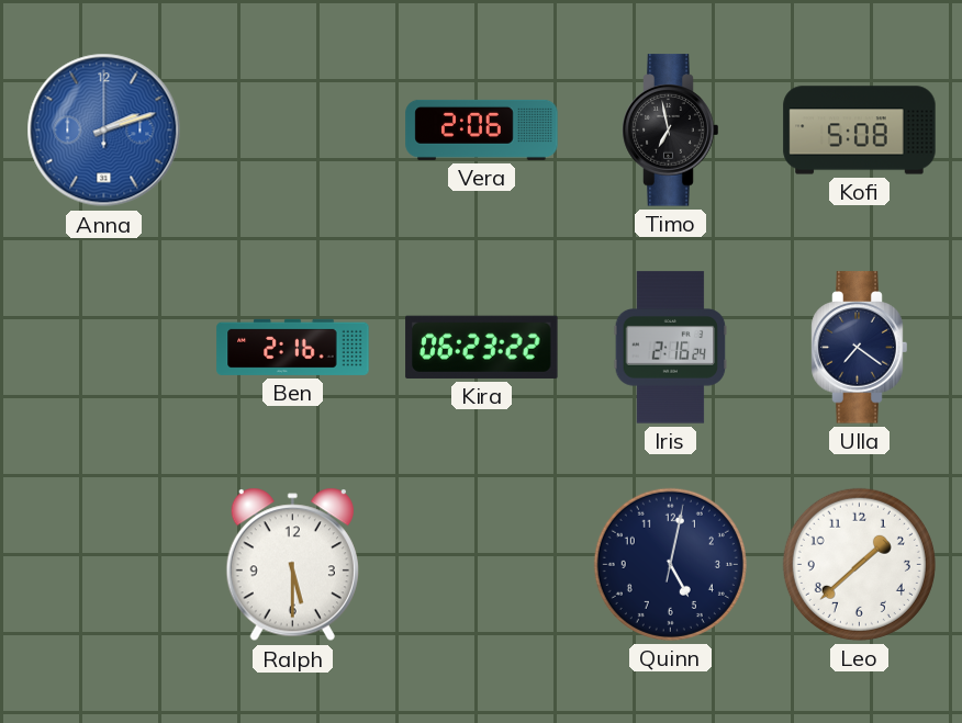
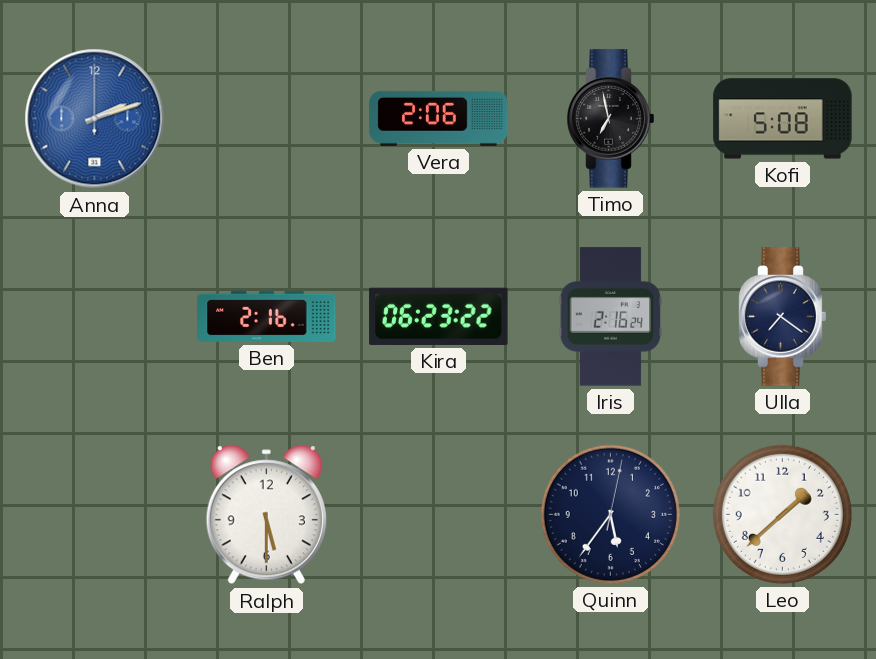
Quinn: 5:02 -> 5:36 (610, 514)
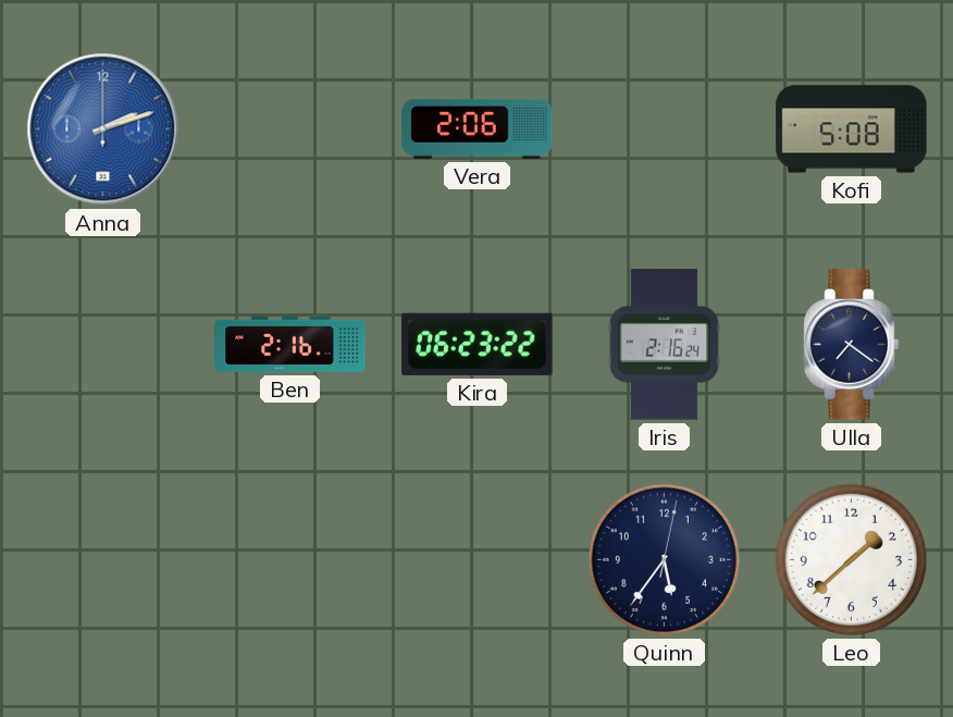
Timo: 6:58 -> none (611, 119)
Ralph: 5:30 -> none (266, 515)
